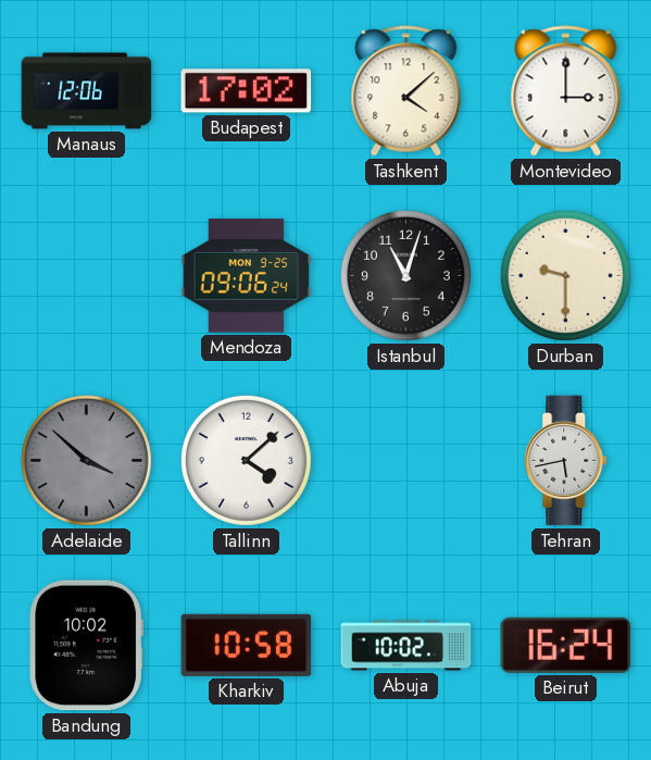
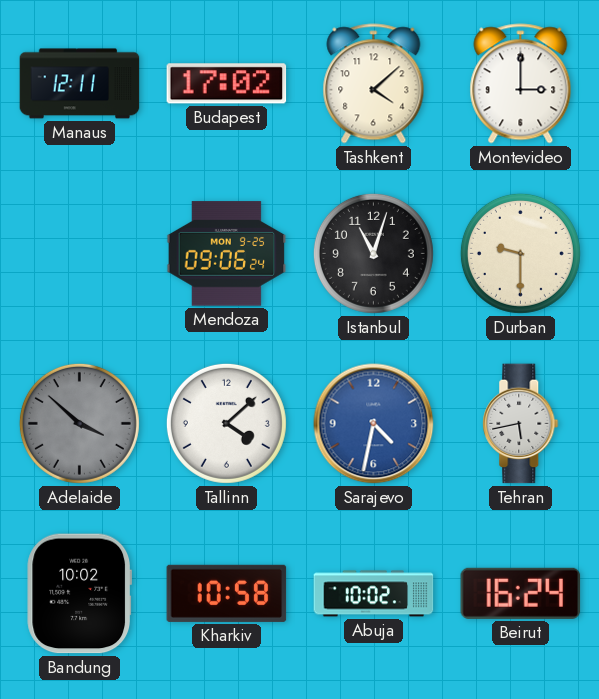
Manaus: 12:06 -> 12:11 (80, 84)
Sarajevo: none -> 4:32 (374, 424)
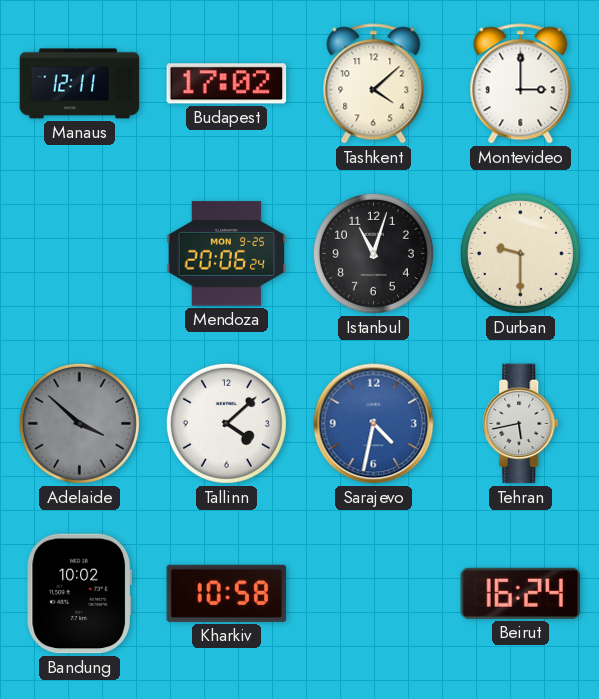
Mendoza: 09:06 -> 20:06 (227, 254)
Abuja: 10:02 -> none (374, 594)
